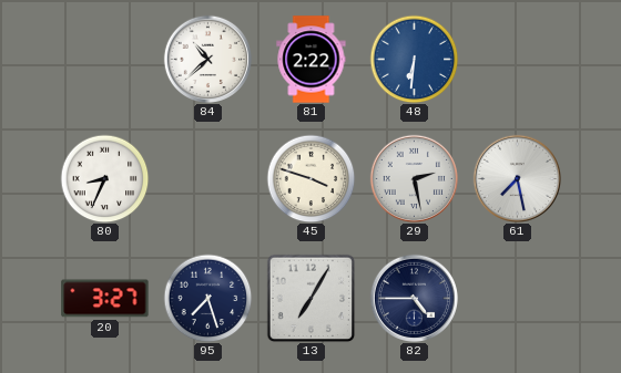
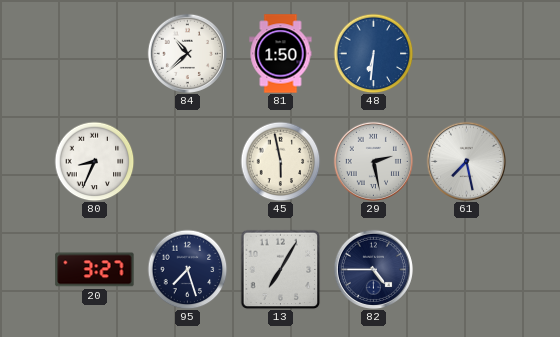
81: 2:22 -> 1:50 (281, 54)
45: 3:48 -> 5:58 (280, 161)
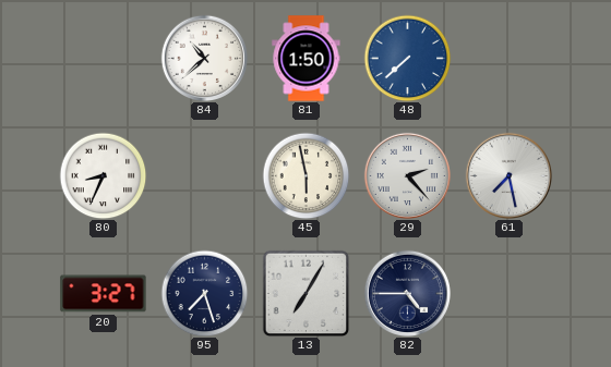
48: 6:31 -> 7:38 (407, 58)
29: 2:28 -> 2:23 (407, 175)
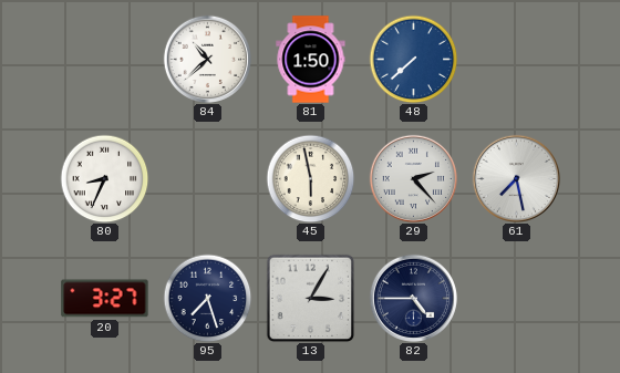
13: 7:05 -> 3:05 (310, 298)
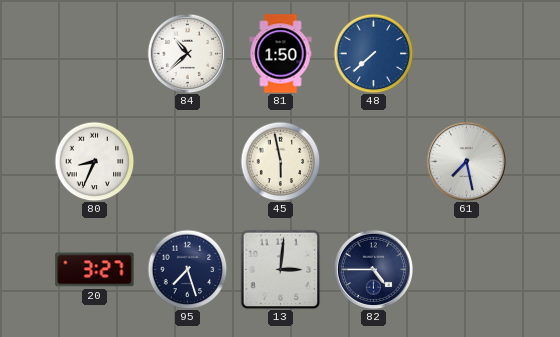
29: 2:23 -> none (413, 178)
13: 3:05 -> 3:01 (280, 269)
